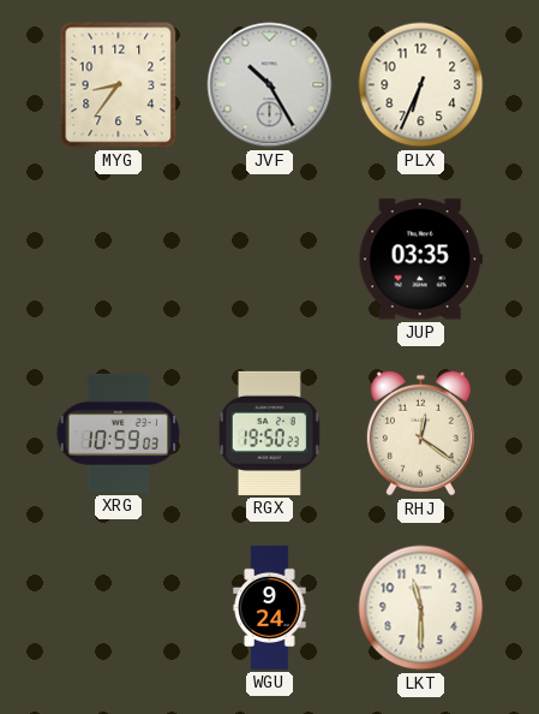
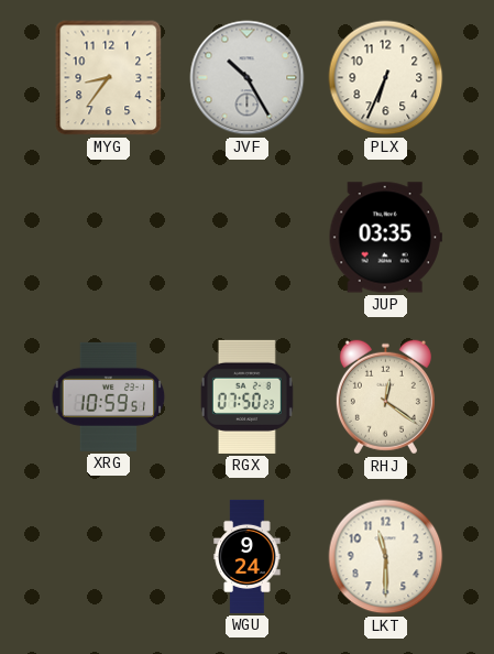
XRG: 10:59:03 -> 10:59:51 (109, 396)
RGX: 19:50 -> 07:50 (246, 396)
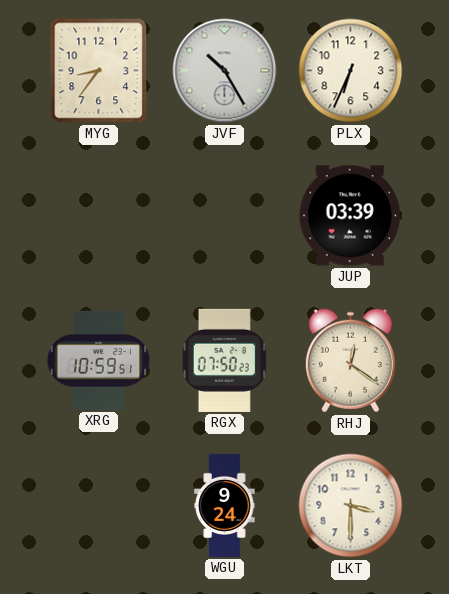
JUP: 03:35 -> 03:39 (350, 216)
LKT: 11:30 -> 3:30 (351, 506)
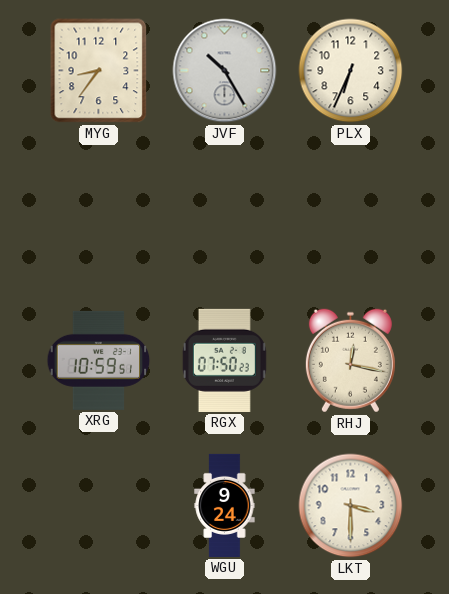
JUP: 03:39 -> none (350, 216)
RHJ: 12:21 -> 12:17 (350, 361)
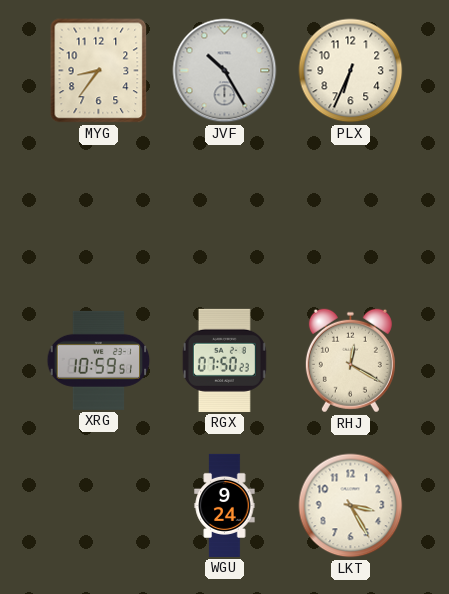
RHJ: 12:17 -> 12:20 (350, 361)
LKT: 3:30 -> 3:25 (351, 506)
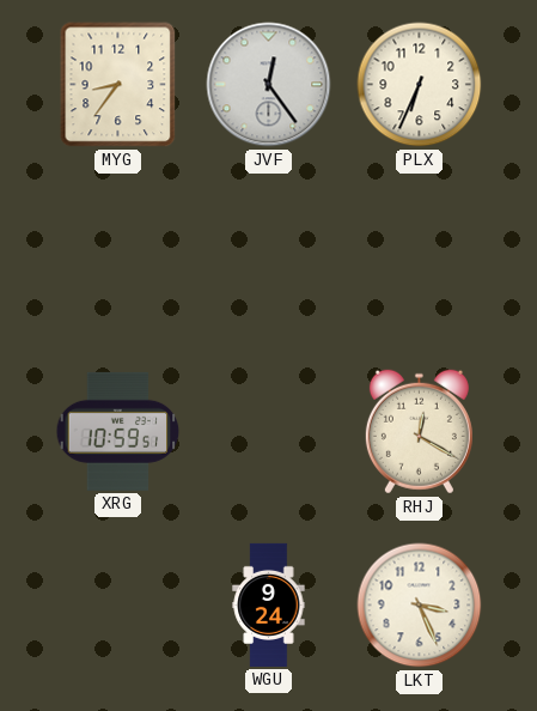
JVF: 10:25 -> 12:24 (269, 85)
RGX: 07:50 -> none (224, 360)
LKT: 3:25 -> 3:26 (420, 606)
